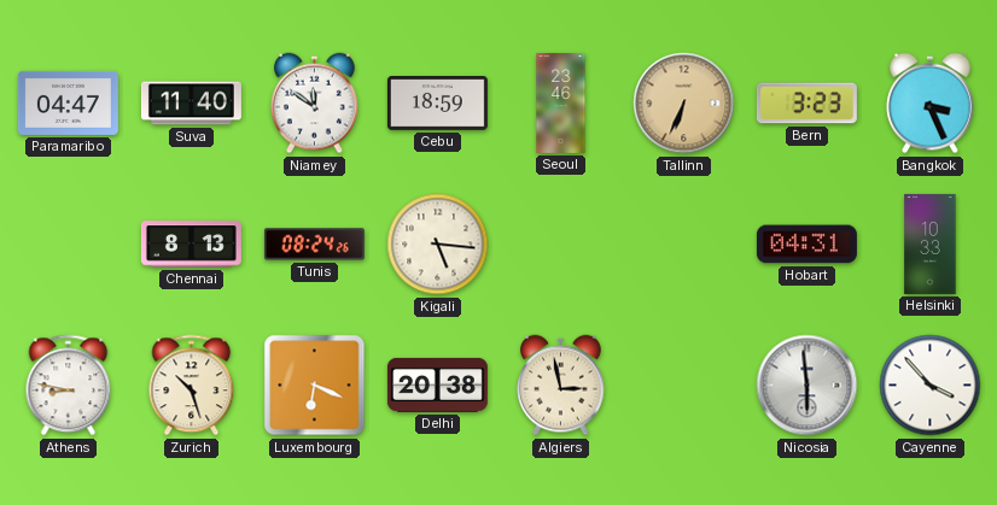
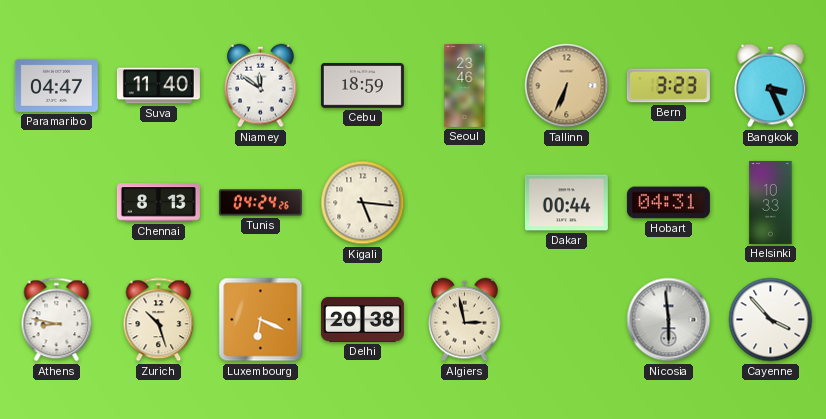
Tunis: 08:24 -> 04:24 (260, 203)
Dakar: none -> 00:44 (566, 203)
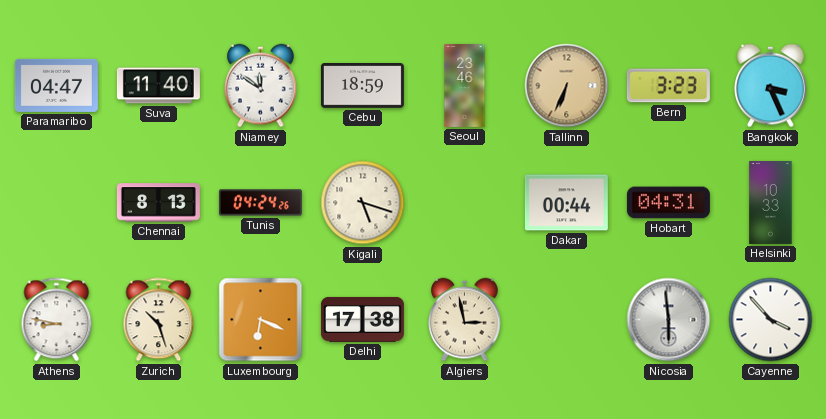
Kigali: 5:16 -> 5:18 (363, 203)
Delhi: 20:38 -> 17:38 (362, 319)
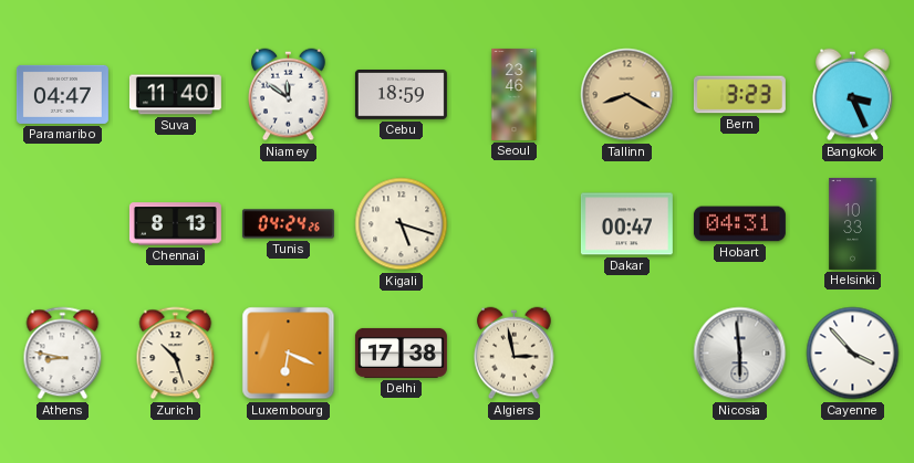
Tallinn: 6:34 -> 8:20 (627, 95)
Dakar: 00:44 -> 00:47 (626, 224)
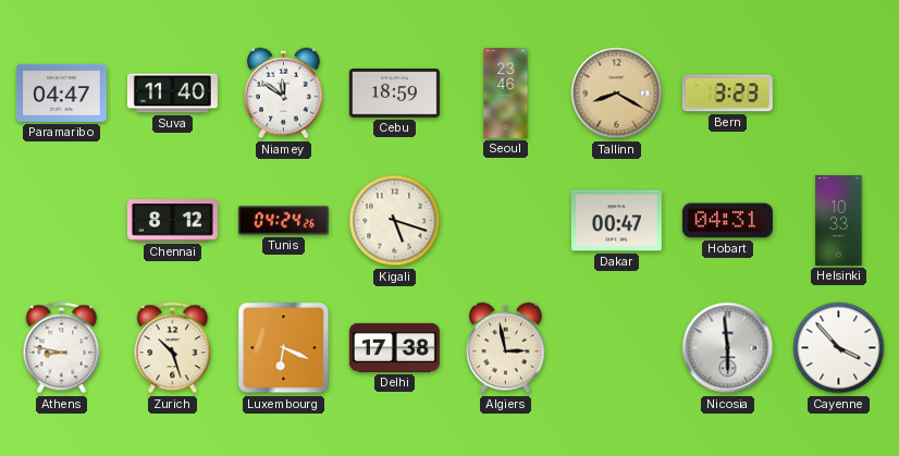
Bangkok: 3:26 -> none (853, 95)
Chennai: 8:13 -> 8:12 (172, 221)
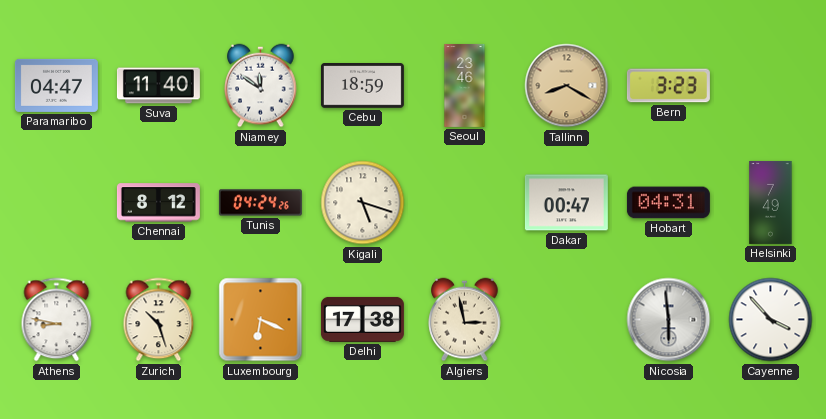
Helsinki: 10:33 -> 7:49 (771, 202)
